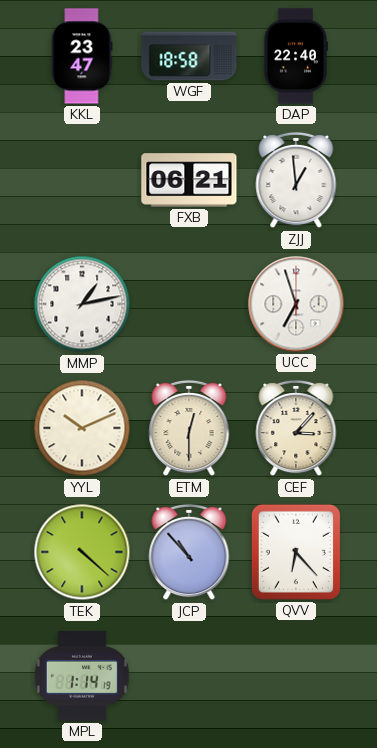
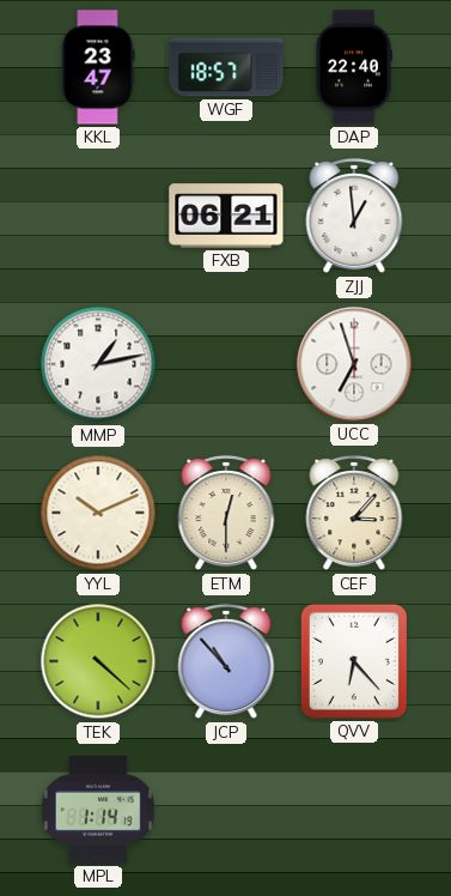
WGF: 18:58 -> 18:57 (226, 67)
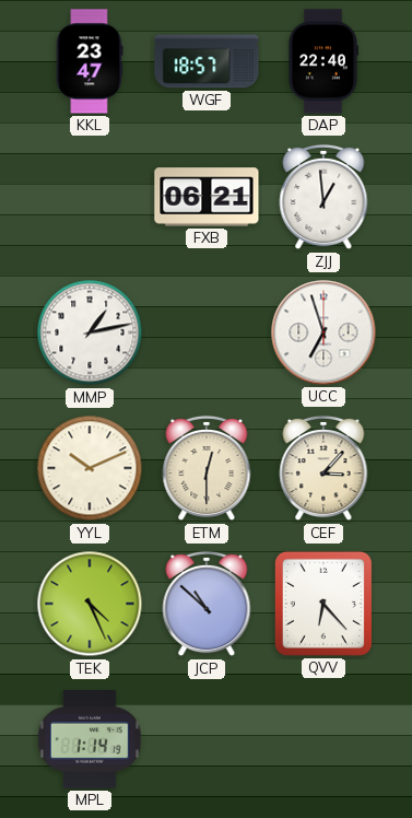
TEK: 4:22 -> 4:26 (90, 604)
JCP: 10:53 -> 10:52 (207, 604)
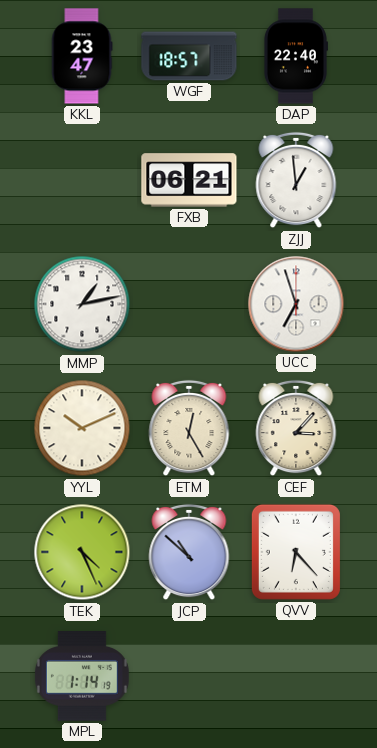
ETM: 12:30 -> 12:25 (189, 428)
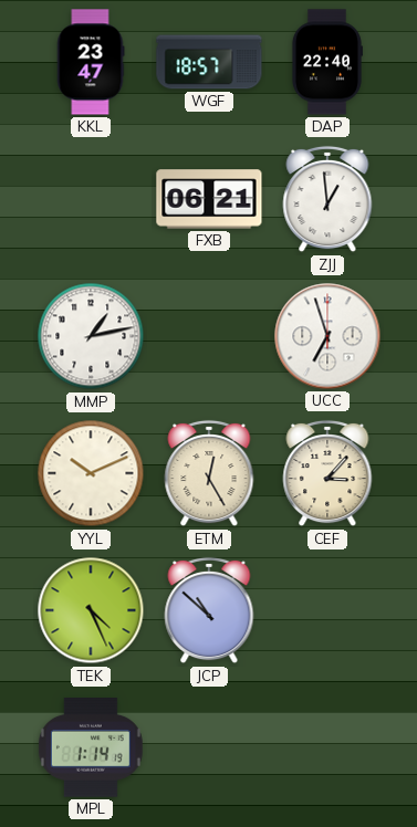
QVV: 6:23 -> none (296, 552)
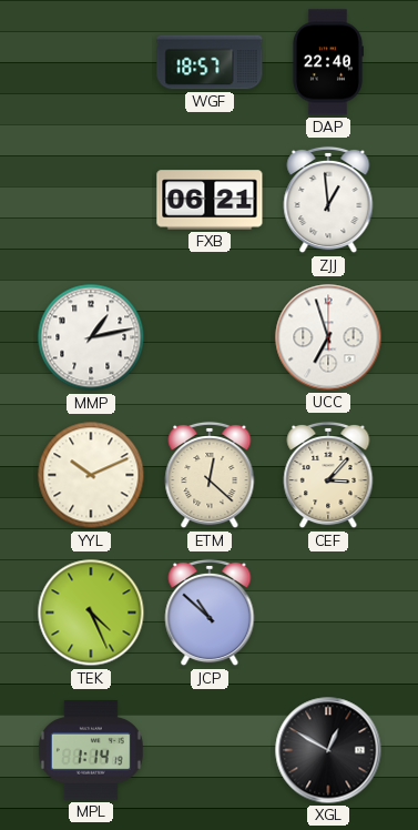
KKL: 23:47 -> none (91, 62)
ETM: 12:25 -> 12:22 (210, 475)
XGL: none -> 12:50 (328, 750)
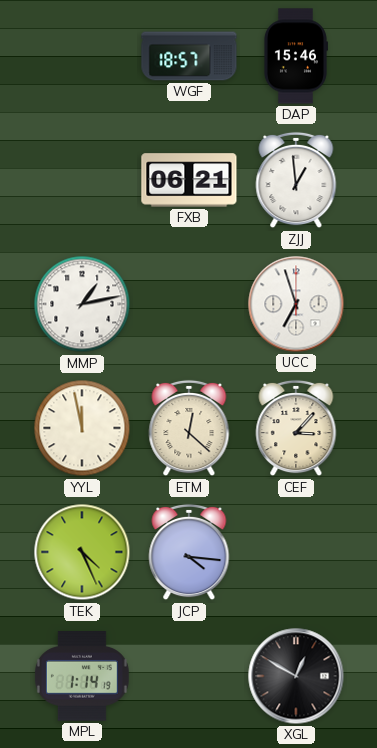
DAP: 22:40 -> 15:46 (295, 56)
YYL: 10:11 -> 11:58 (82, 428)
JCP: 10:52 -> 4:16 (189, 552)
